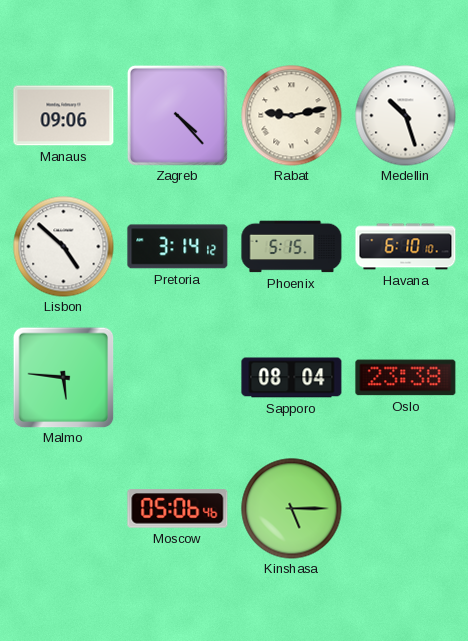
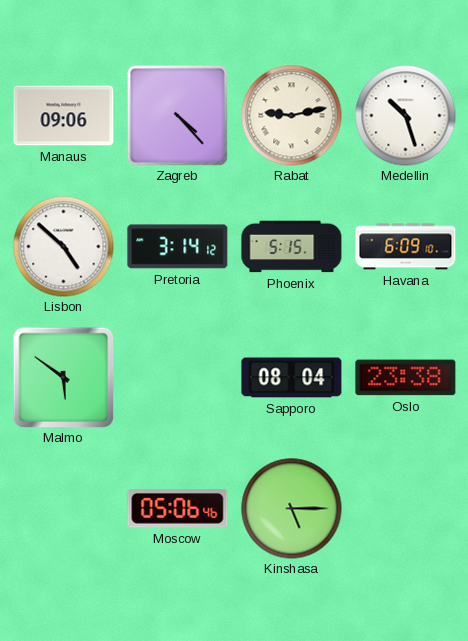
Havana: 6:10 -> 6:09 (406, 247)
Malmo: 5:46 -> 5:51 (63, 377)
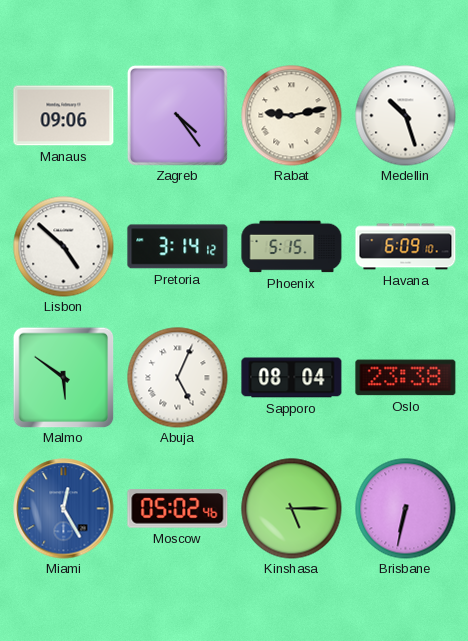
Zagreb: 4:23 -> 4:24 (177, 115)
Abuja: none -> 5:04 (178, 378)
Miami: none -> 12:25 (64, 509)
Moscow: 05:06 -> 05:02 (178, 509)
Brisbane: none -> 6:32 (406, 509)
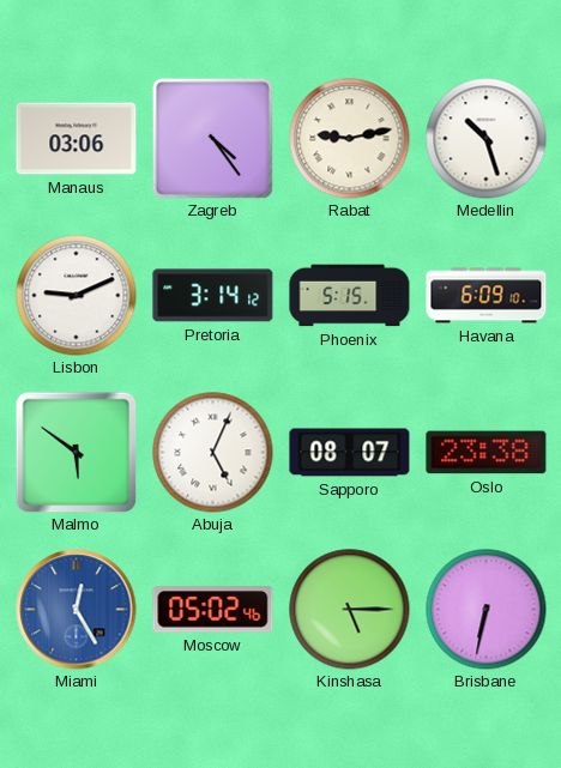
Manaus: 09:06 -> 03:06 (77, 139)
Lisbon: 4:52 -> 9:11 (77, 296)
Sapporo: 08:04 -> 08:07 (350, 453)
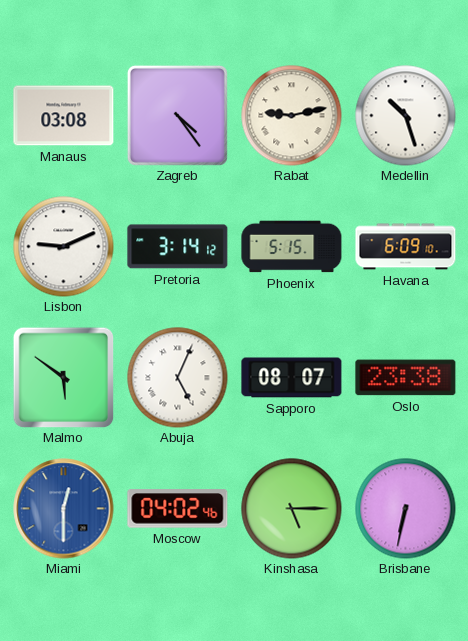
Manaus: 03:06 -> 03:08 (64, 116)
Miami: 12:25 -> 12:30 (64, 509)
Moscow: 05:02 -> 04:02 (178, 509)
